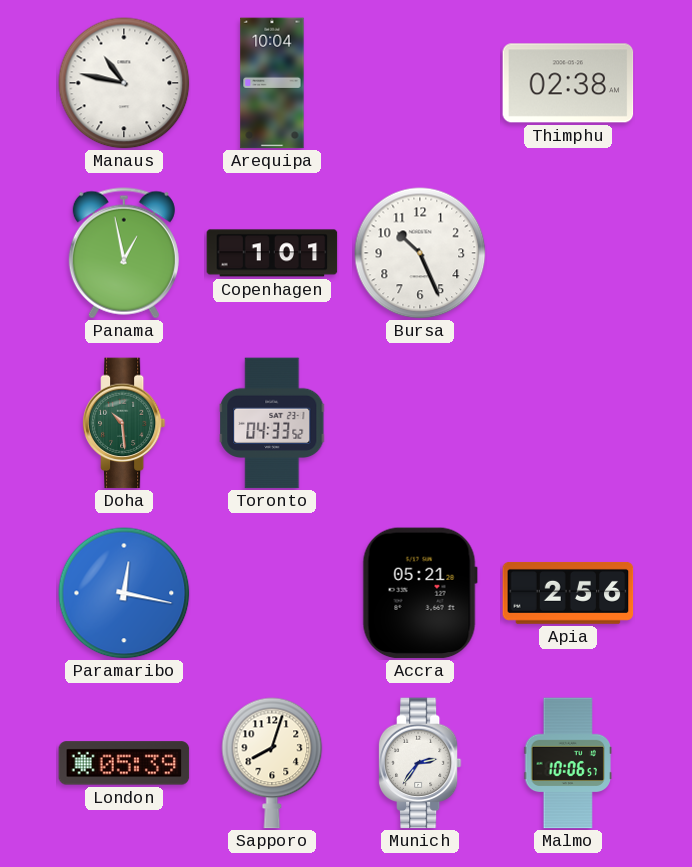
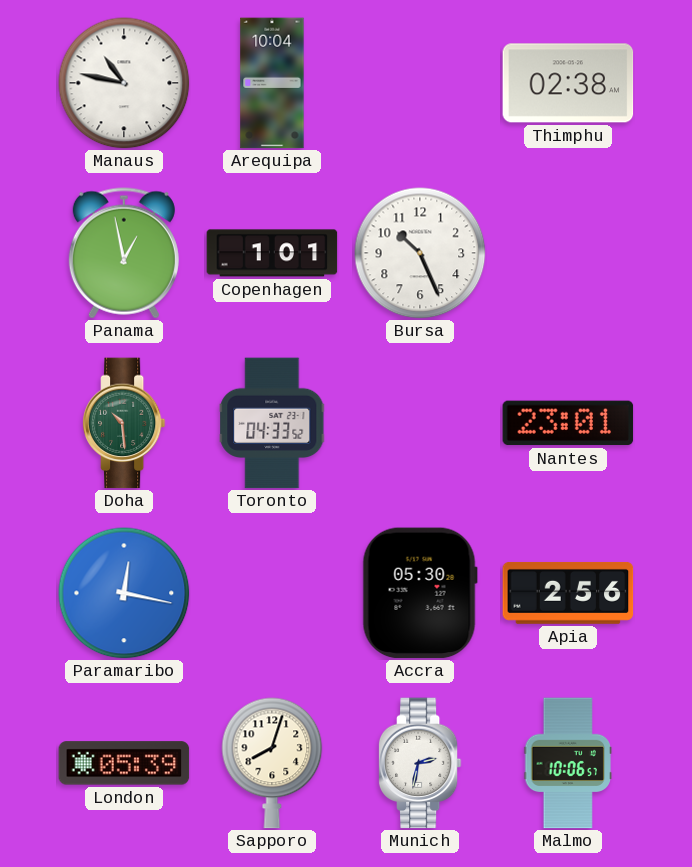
Nantes: none -> 23:01 (568, 423)
Accra: 05:21 -> 05:30 (420, 593)
Munich: 2:36 -> 2:32 (420, 763)
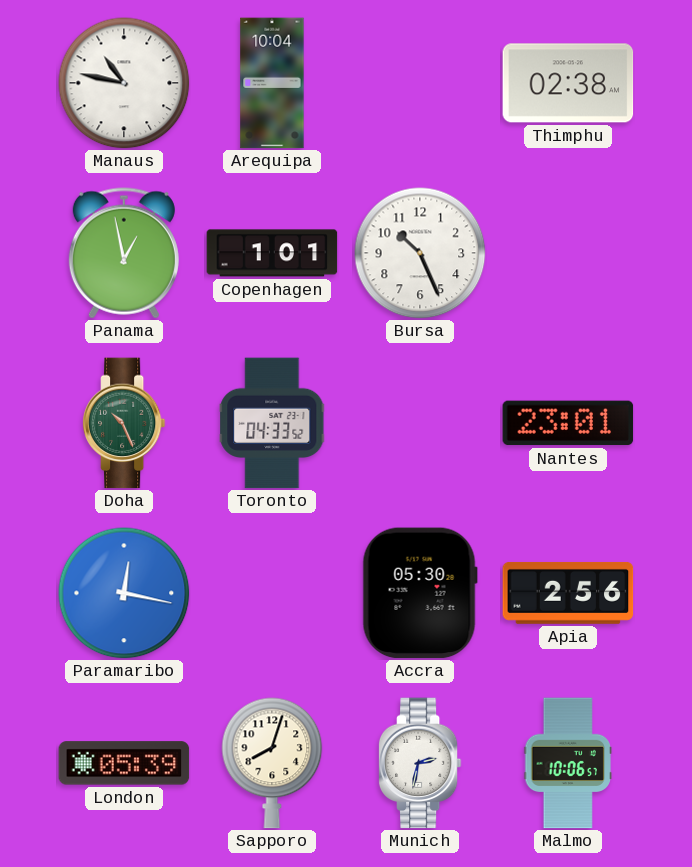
Doha: 10:29 -> 10:26 (124, 423)
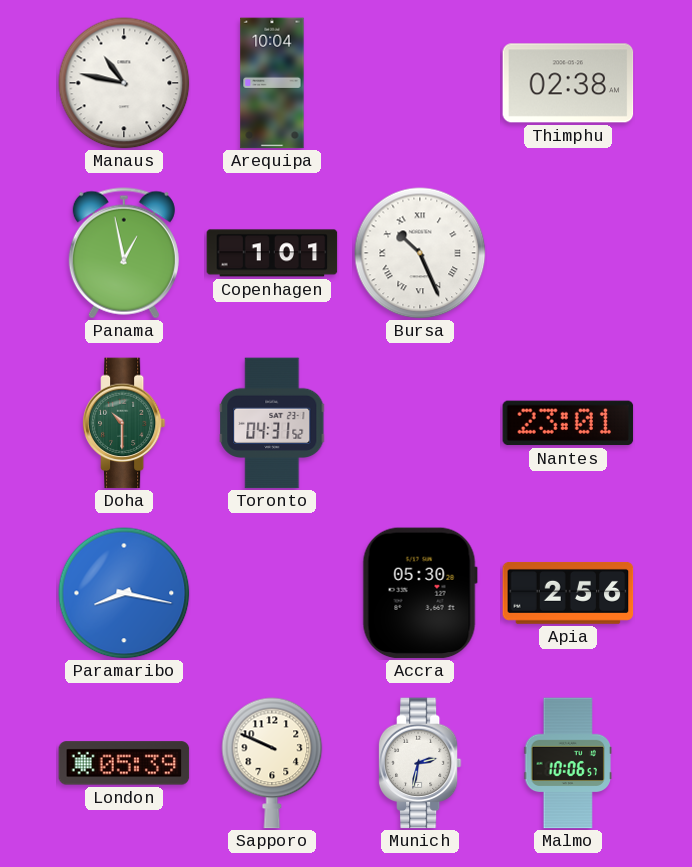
Bursa numerals: Arabic -> Roman (420, 253)
Doha: 10:26 -> 10:30 (124, 423)
Toronto: 04:33 -> 04:31 (272, 423)
Paramaribo: 12:17 -> 8:17 (124, 593)
Sapporo: 8:03 -> 9:49 (272, 763)
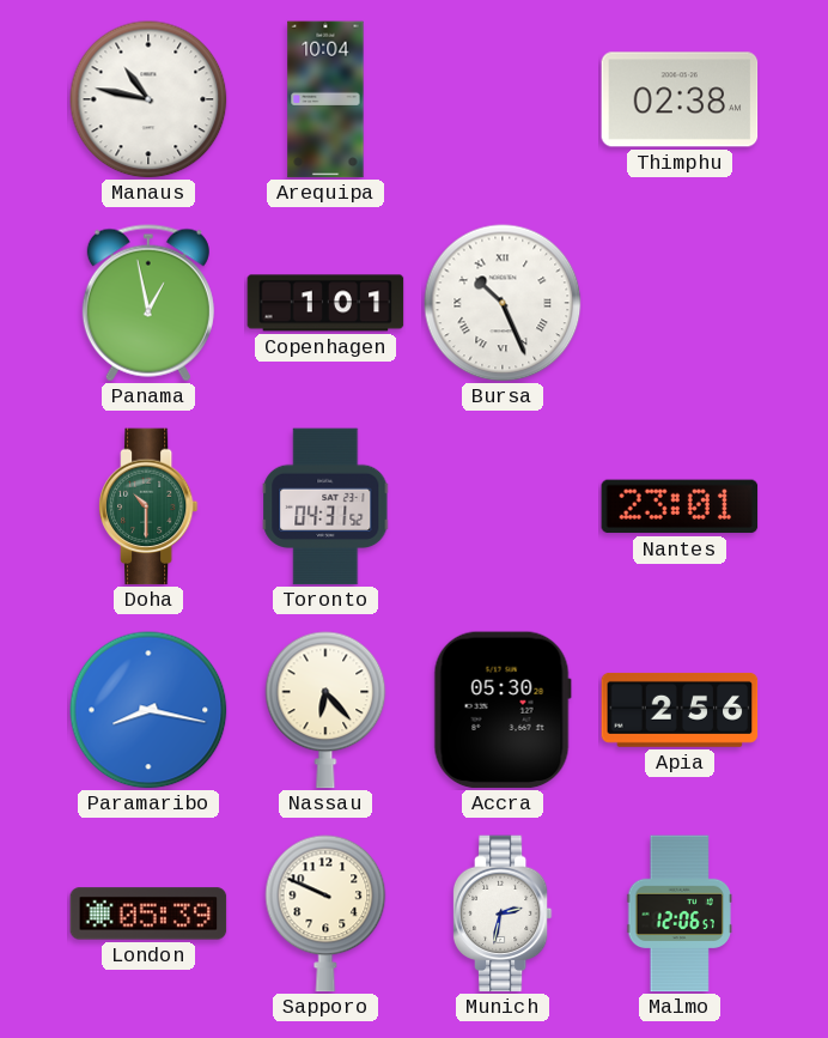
Nassau: none -> 6:23 (325, 710)
Malmo: 10:06 -> 12:06 (680, 913)
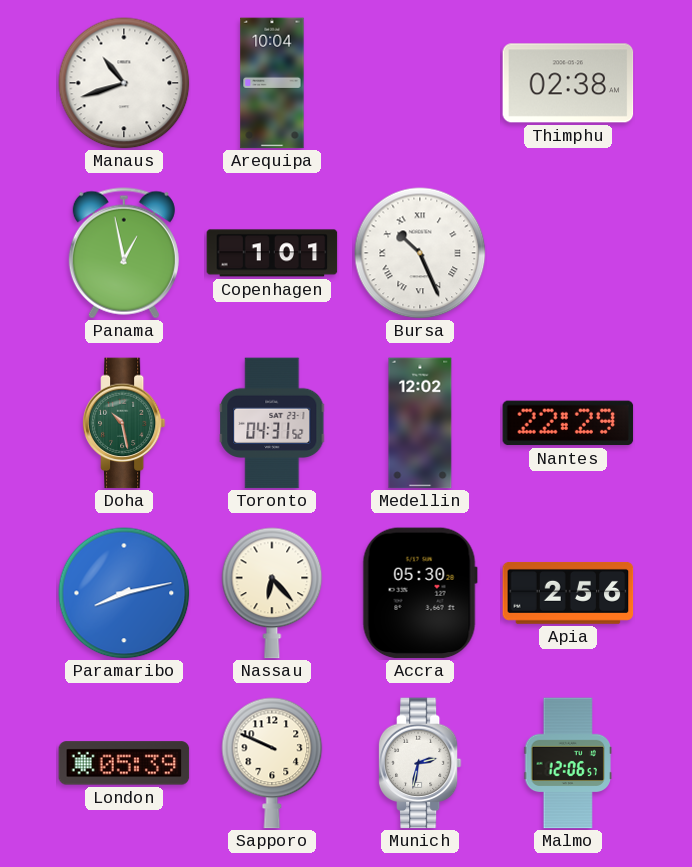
Manaus: 10:47 -> 10:42 (124, 83)
Doha: 10:30 -> 10:28 (124, 423)
Medellin: none -> 12:02 (420, 423)
Nantes: 23:01 -> 22:29 (568, 423)
Paramaribo: 8:17 -> 8:13 (124, 593)
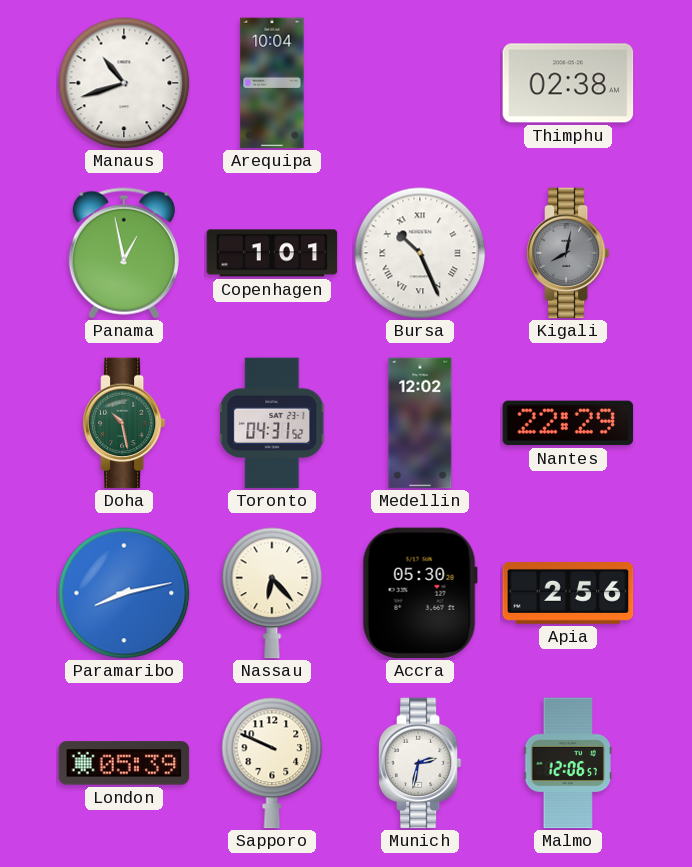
Kigali: none -> 8:02 (568, 253)
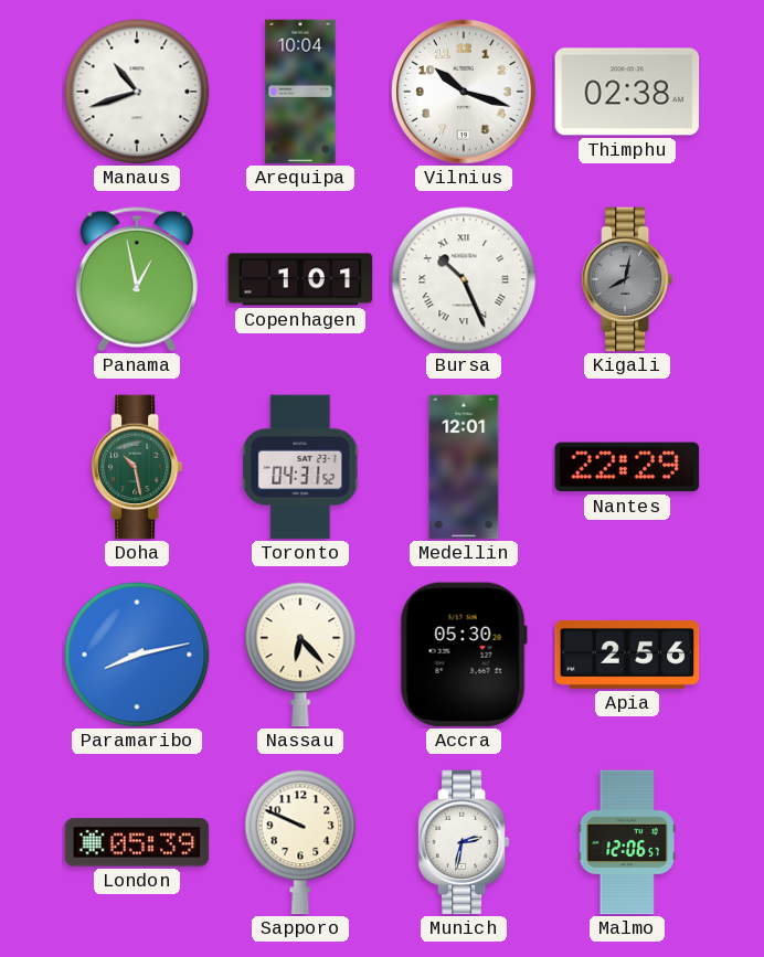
Vilnius: none -> 10:18 (464, 92)
Medellin: 12:02 -> 12:01 (464, 467)
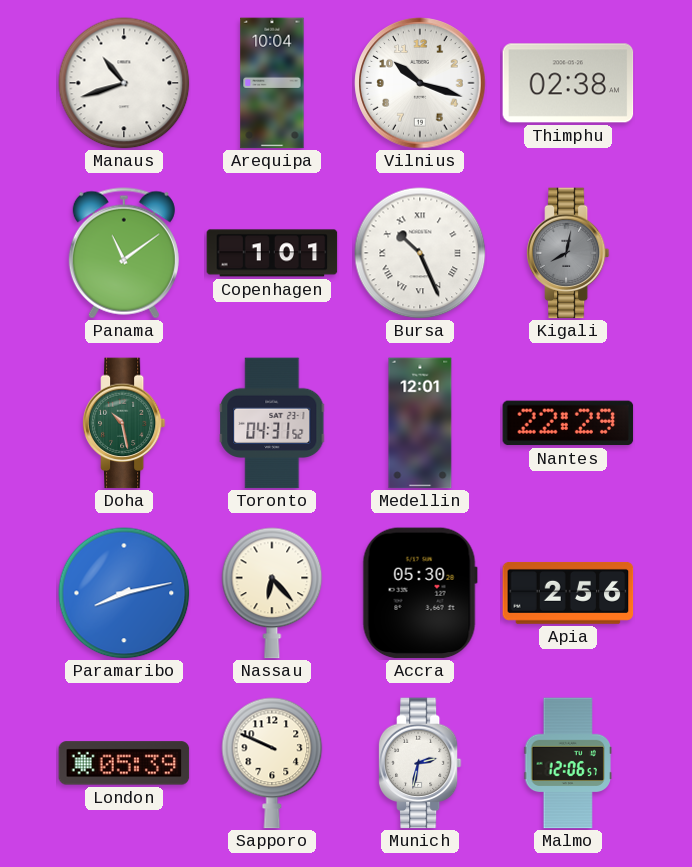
Panama: 12:58 -> 11:09 (124, 253)
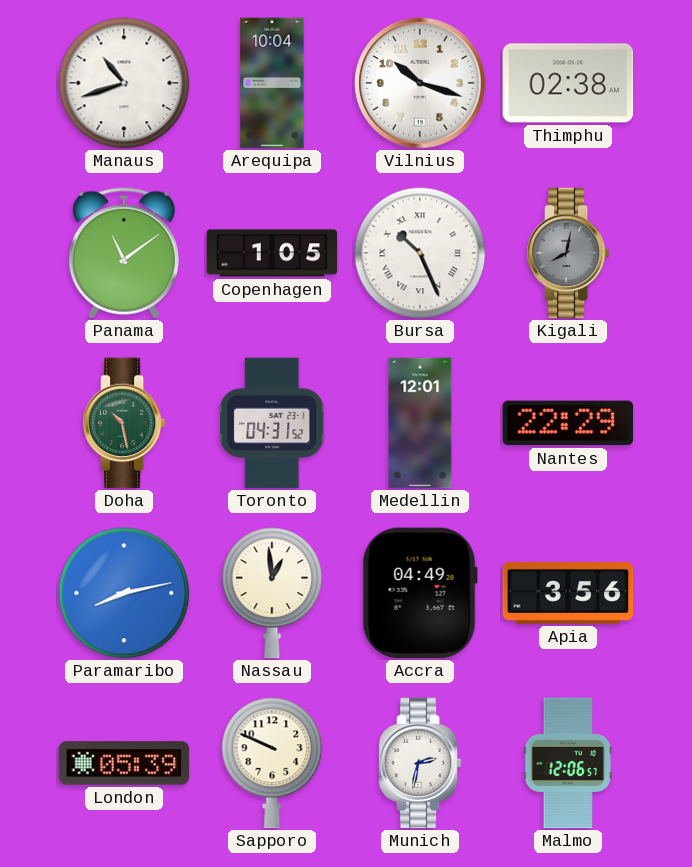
Copenhagen: 1:01 -> 1:05 (272, 253)
Nassau: 6:23 -> 12:59 (272, 593)
Accra: 05:30 -> 04:49 (420, 593)
Apia: 2:56 -> 3:56 (568, 593)
